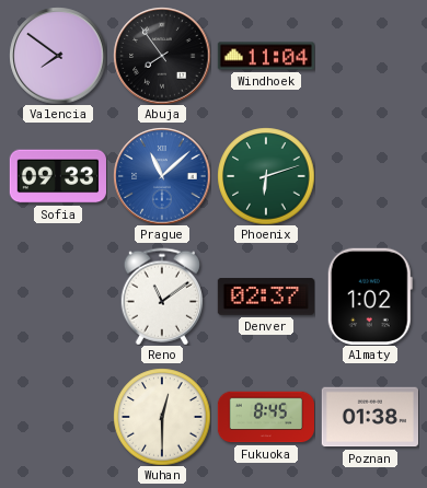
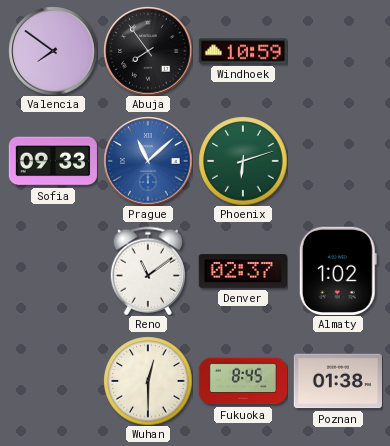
Windhoek: 11:04 -> 10:59 (242, 51)
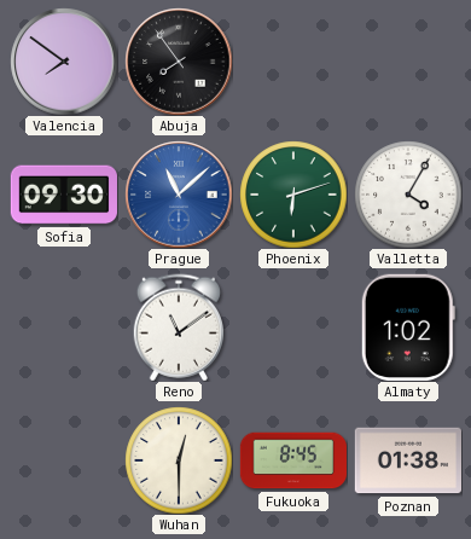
Windhoek: 10:59 -> none (242, 51)
Sofia: 09:33 -> 09:30 (64, 195)
Valletta: none -> 4:05 (408, 195)
Denver: 02:37 -> none (242, 271)
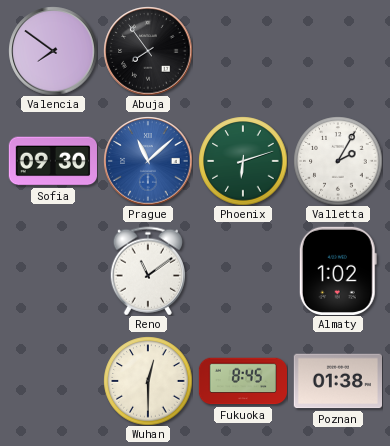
Valletta: 4:05 -> 2:05 (338, 161)
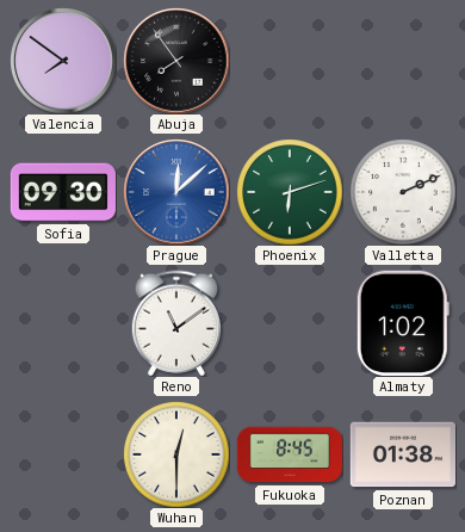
Prague: 11:08 -> 12:08 (176, 192)
Valletta: 2:05 -> 2:11 (403, 192)
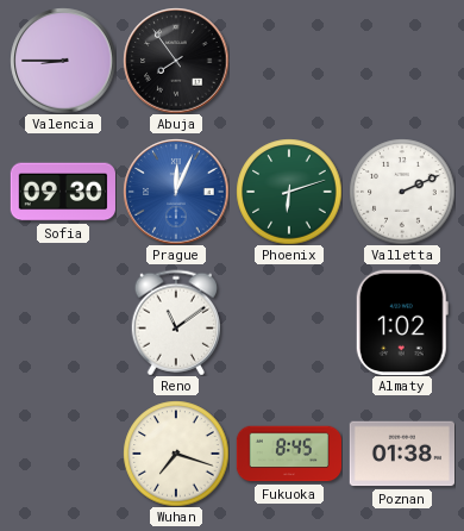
Valencia: 7:51 -> 8:45 (63, 61)
Prague: 12:08 -> 12:04 (176, 192)
Wuhan: 12:30 -> 7:18 (176, 454)
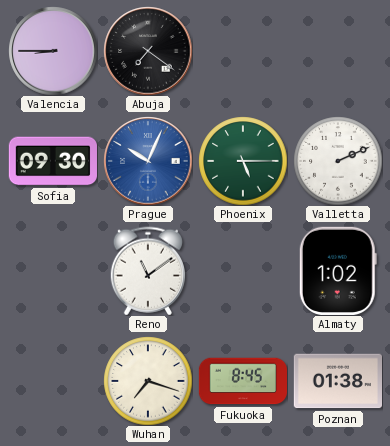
Abuja: 7:54 -> 7:21 (148, 51)
Prague: 12:04 -> 10:04 (148, 161)
Phoenix: 6:12 -> 5:15 (243, 161)
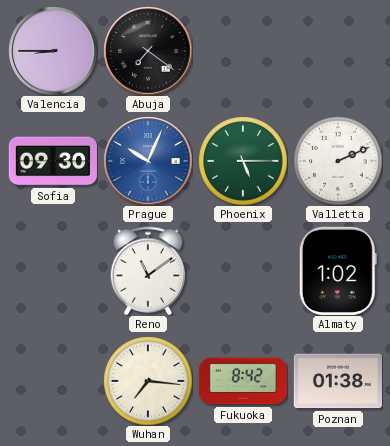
Wuhan: 7:18 -> 7:16 (148, 381)
Fukuoka: 8:45 -> 8:42 (242, 381)
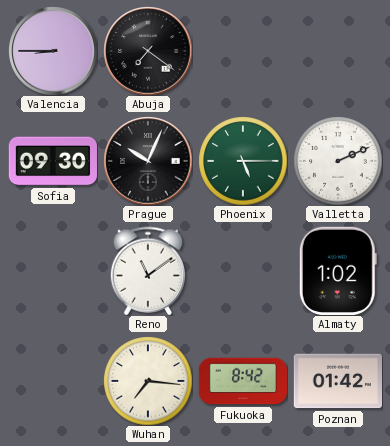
Prague dial: blue -> black (148, 161)
Poznan: 01:38 -> 01:42 (337, 381)
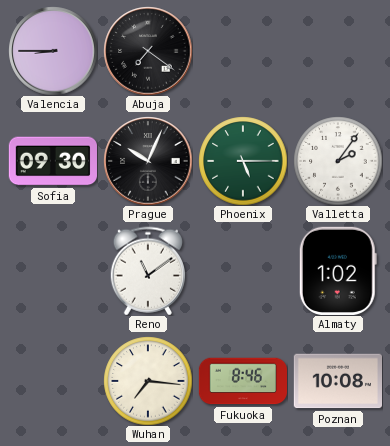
Valletta: 2:11 -> 2:06 (338, 161)
Fukuoka: 8:42 -> 8:46 (242, 381)
Poznan: 01:42 -> 10:08 (337, 381)
